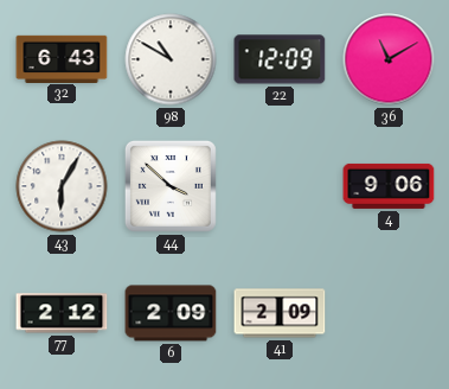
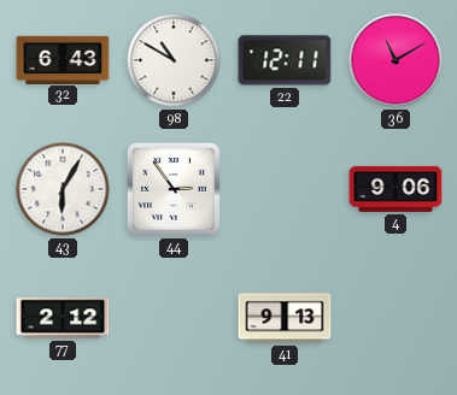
22: 12:09 -> 12:11 (285, 60)
44: 3:52 -> 2:54 (174, 189)
6: 2:09 -> none (171, 313)
41: 2:09 -> 9:13 (285, 318)
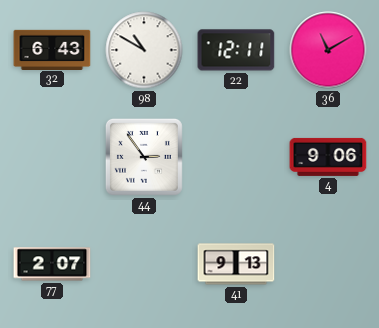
43: 6:05 -> none (63, 189)
77: 2:12 -> 2:07 (52, 264)
